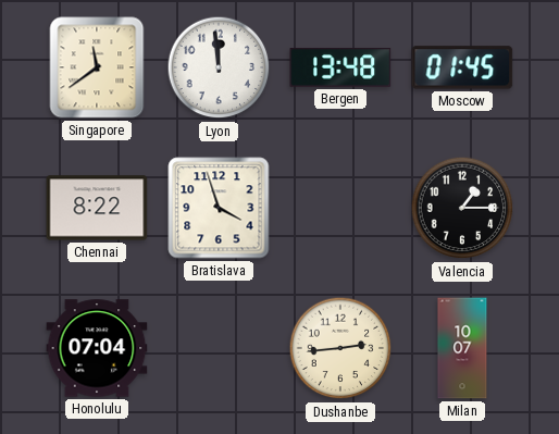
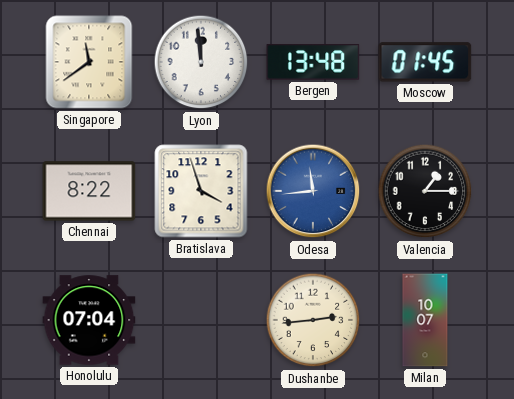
Odesa: none -> 11:44 (313, 191)
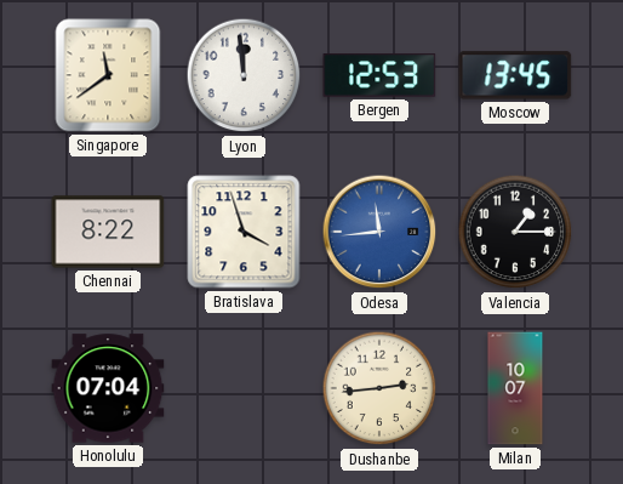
Bergen: 13:48 -> 12:53 (379, 75)
Moscow: 01:45 -> 13:45 (515, 75)
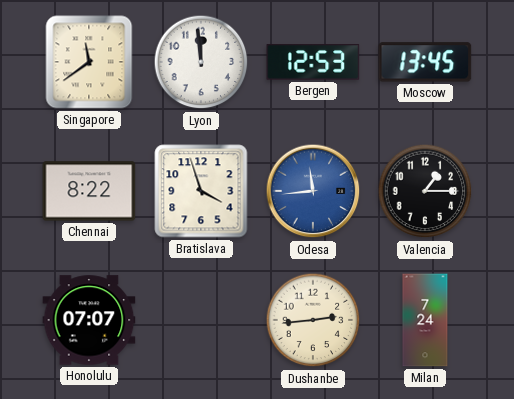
Honolulu: 07:04 -> 07:07 (89, 320)
Milan: 10:07 -> 7:24 (425, 320)
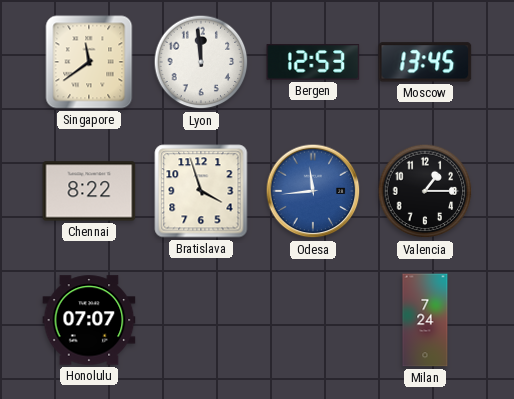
Dushanbe: 2:44 -> none (313, 320)
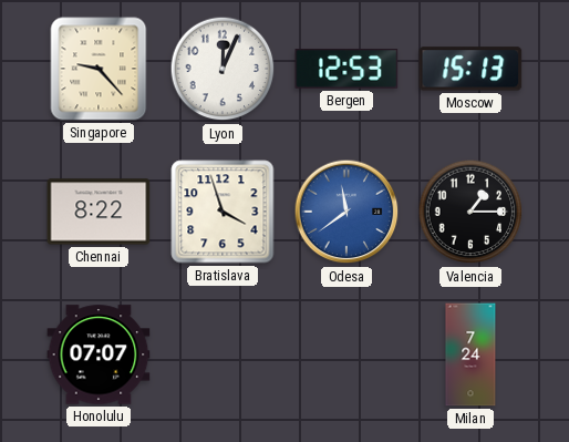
Singapore: 11:39 -> 9:23 (99, 69)
Lyon: 11:59 -> 12:04 (223, 69)
Moscow: 13:45 -> 15:13 (470, 69)
Odesa: 11:44 -> 11:39 (346, 212)
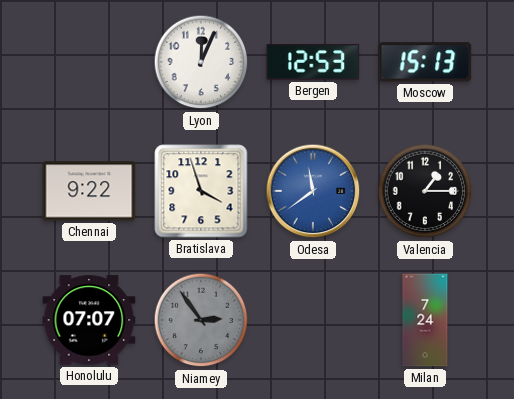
Singapore: 9:23 -> none (99, 69)
Chennai: 8:22 -> 9:22 (89, 191)
Niamey: none -> 2:54 (201, 320)
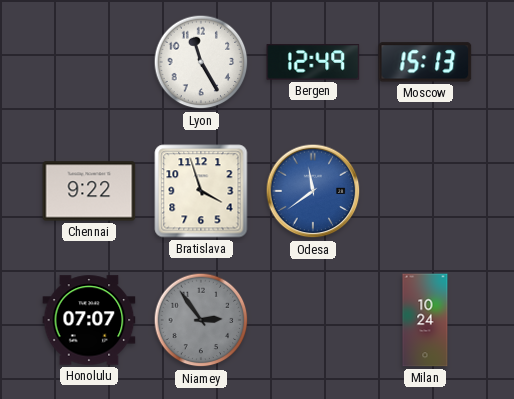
Lyon: 12:04 -> 11:25 (201, 62)
Bergen: 12:53 -> 12:49 (313, 62)
Valencia: 1:15 -> none (425, 191)
Milan: 7:24 -> 10:24 (425, 320)
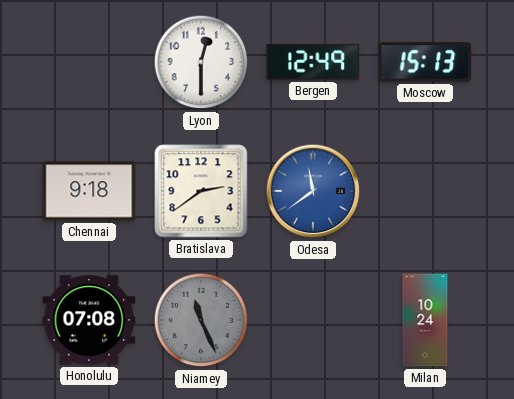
Lyon: 11:25 -> 12:30 (201, 62)
Chennai: 9:22 -> 9:18 (89, 191)
Bratislava: 3:57 -> 2:39 (201, 191)
Honolulu: 07:07 -> 07:08 (89, 320)
Niamey: 2:54 -> 11:26 (201, 320)
